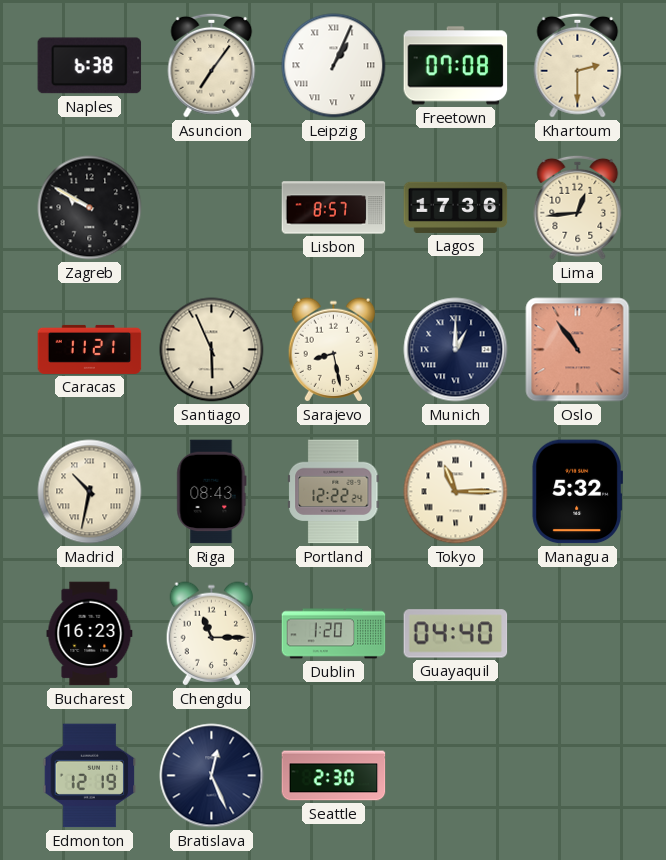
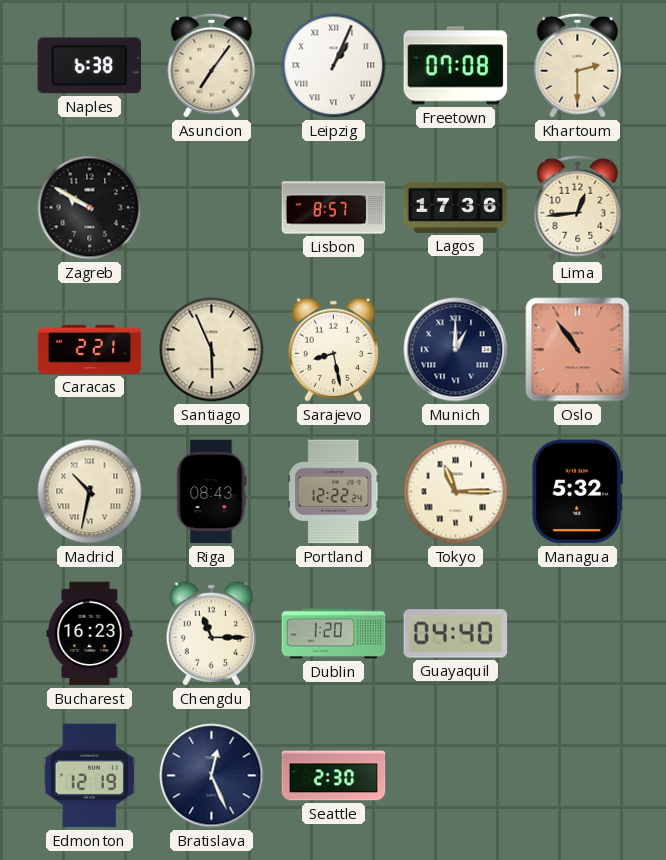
Caracas: 11:21 -> 2:21 (90, 349)
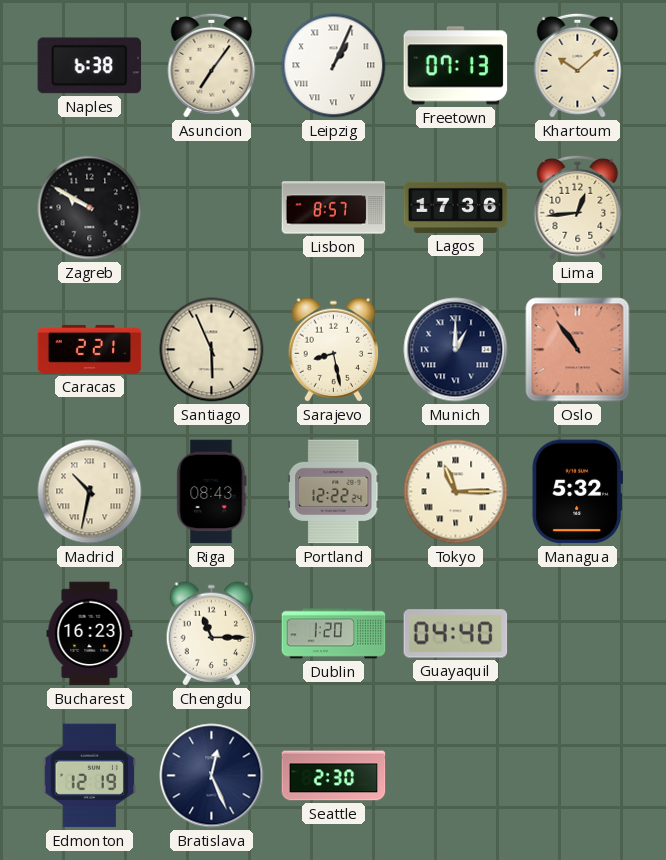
Freetown: 07:08 -> 07:13 (456, 66)
Khartoum: 2:30 -> 10:08 (578, 65)
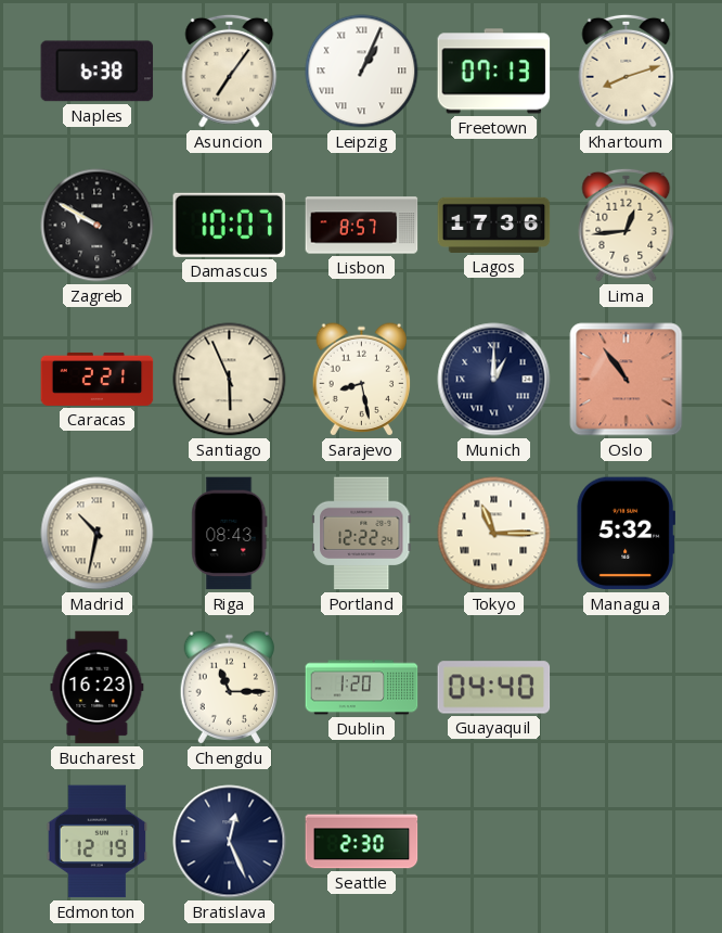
Khartoum: 10:08 -> 8:12 (627, 71)
Damascus: none -> 10:07 (230, 225)
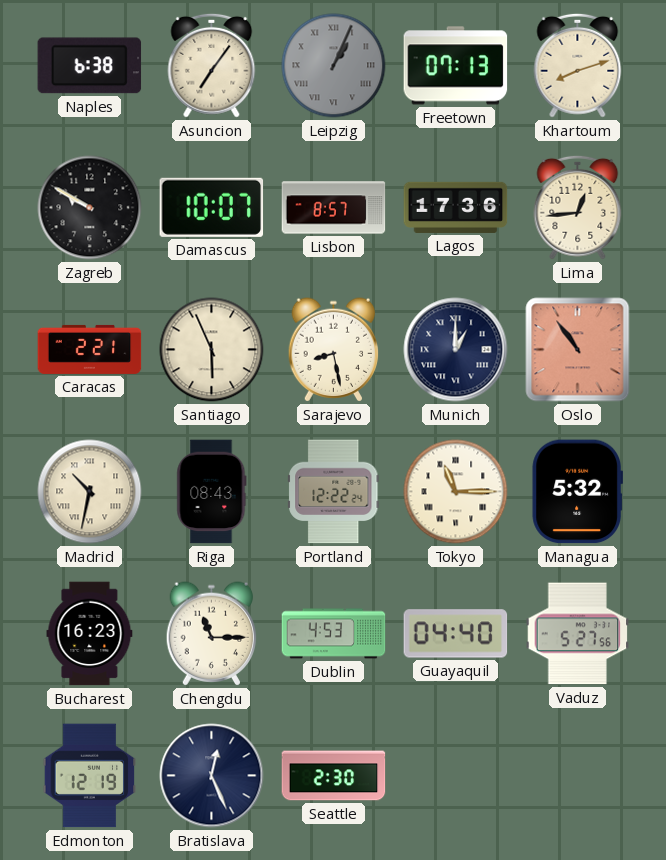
Leipzig dial: white -> grey (334, 66)
Dublin: 1:20 -> 4:53 (334, 634)
Vaduz: none -> 5:27 (578, 634)
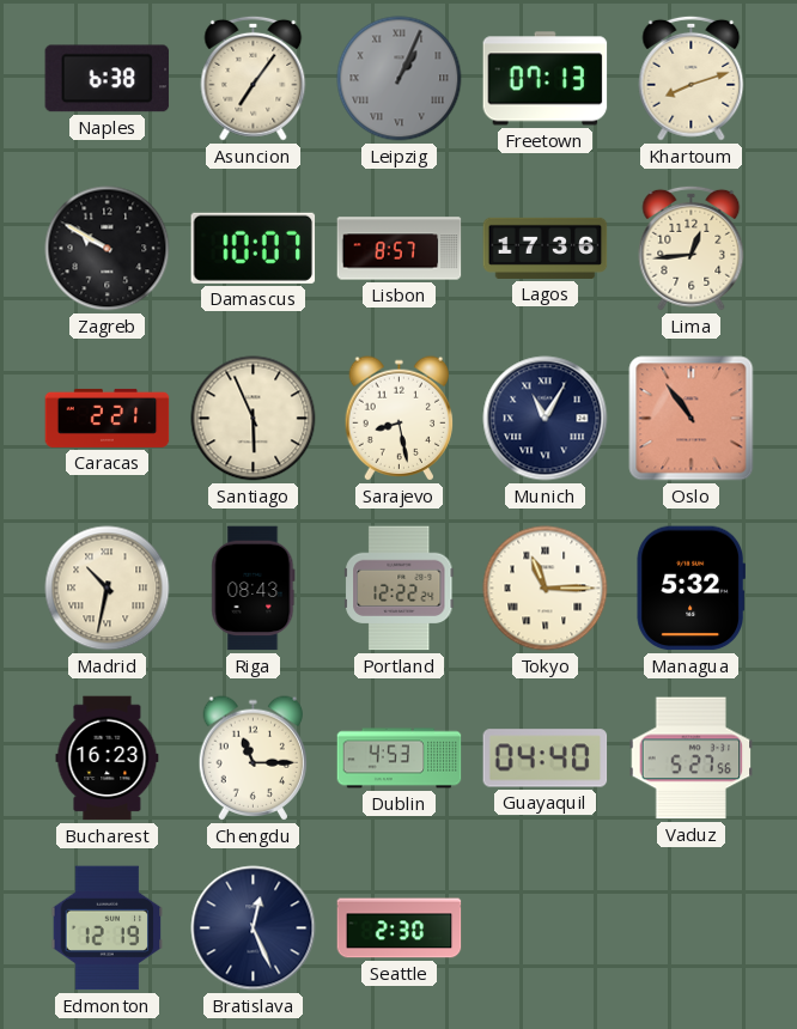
Munich: 1:00 -> 11:05 (546, 419)
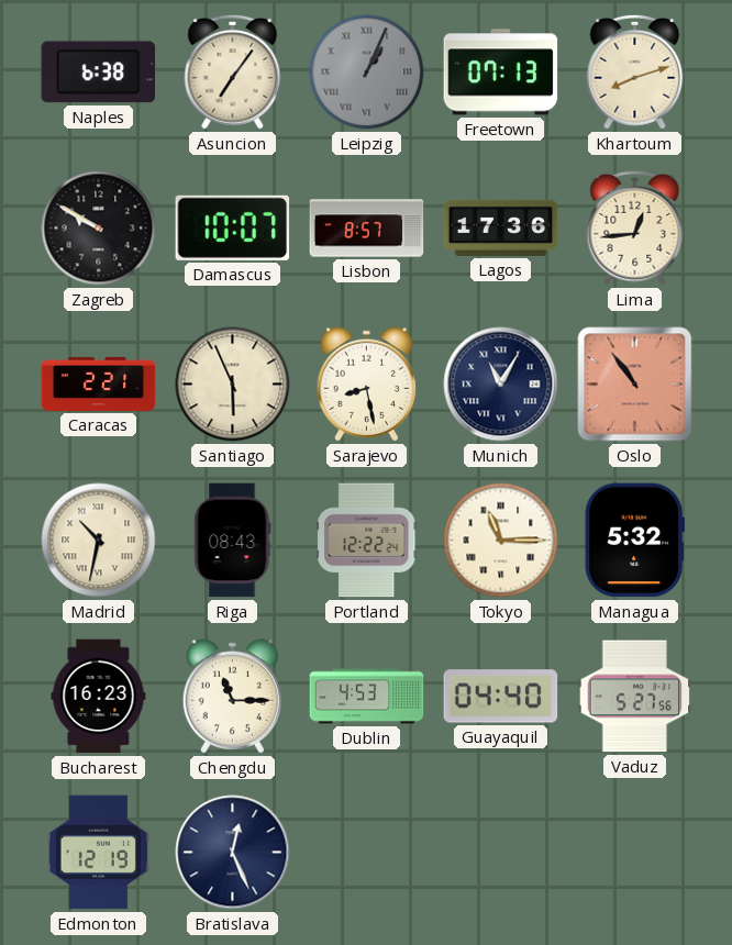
Seattle: 2:30 -> none (400, 928)
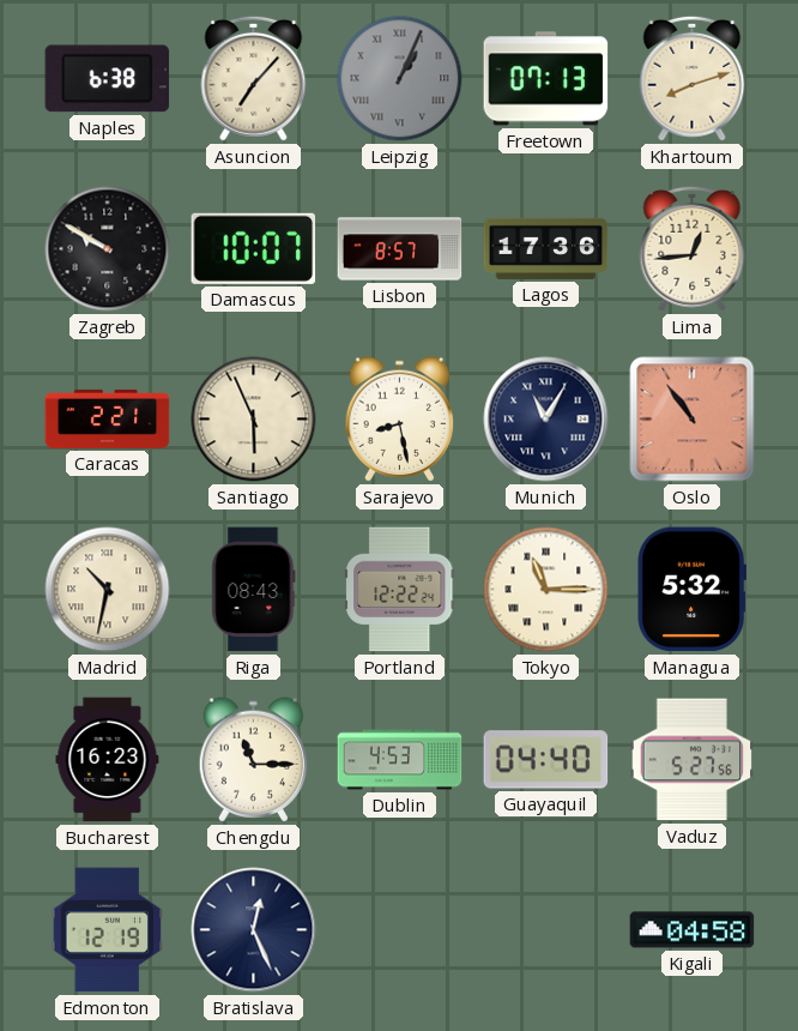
Asuncion: 7:06 -> 7:07 (254, 78)
Kigali: none -> 04:58 (693, 930)
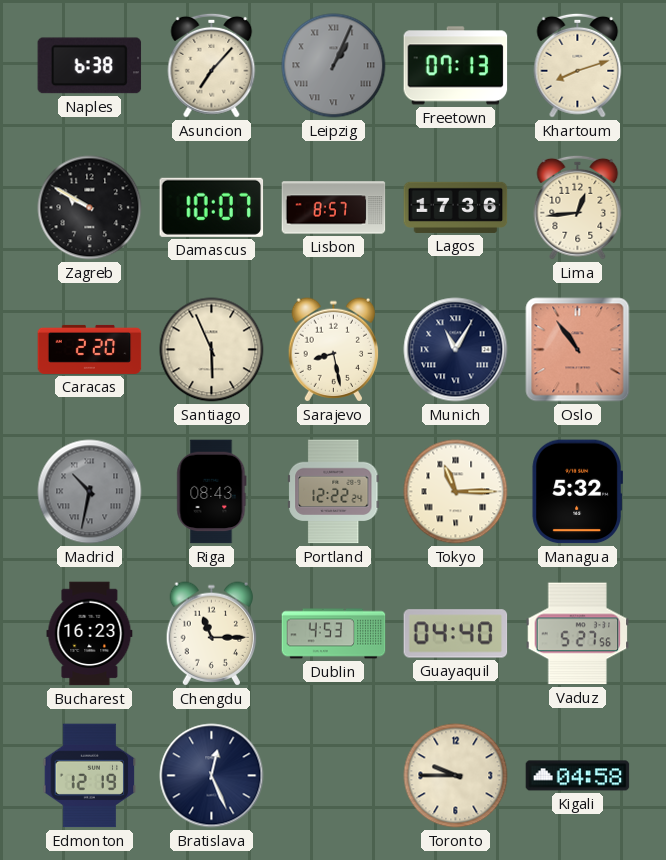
Caracas: 2:21 -> 2:20 (90, 349)
Madrid dial: cream -> grey (90, 492)
Toronto: none -> 9:45 (456, 776)
